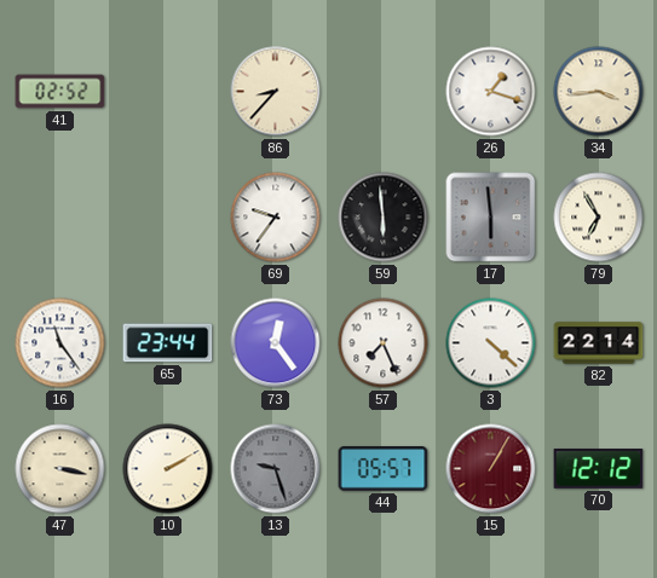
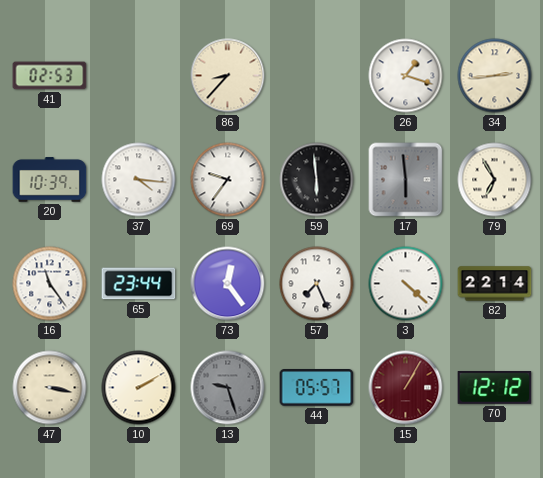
41: 02:52 -> 02:53 (50, 76)
34: 3:44 -> 2:44 (495, 76)
20: none -> 10:39 (50, 180)
37: none -> 4:16 (139, 180)
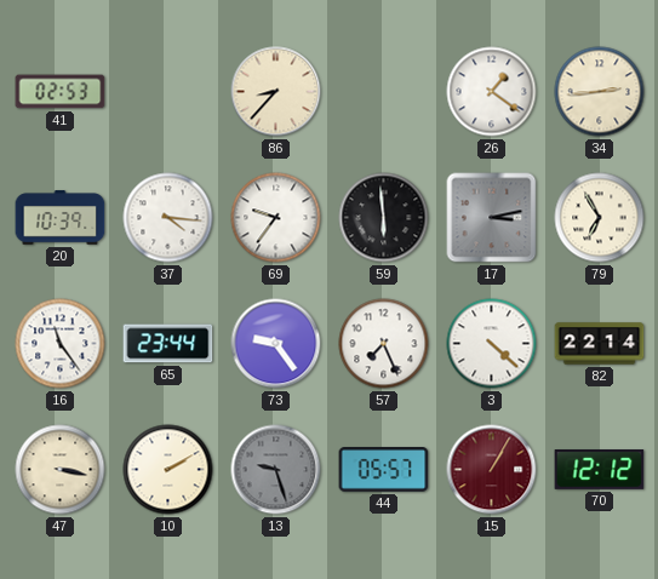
26: 1:18 -> 1:21 (492, 92)
17: 5:59 -> 3:13 (492, 218)
73: 12:24 -> 9:24 (276, 344)
